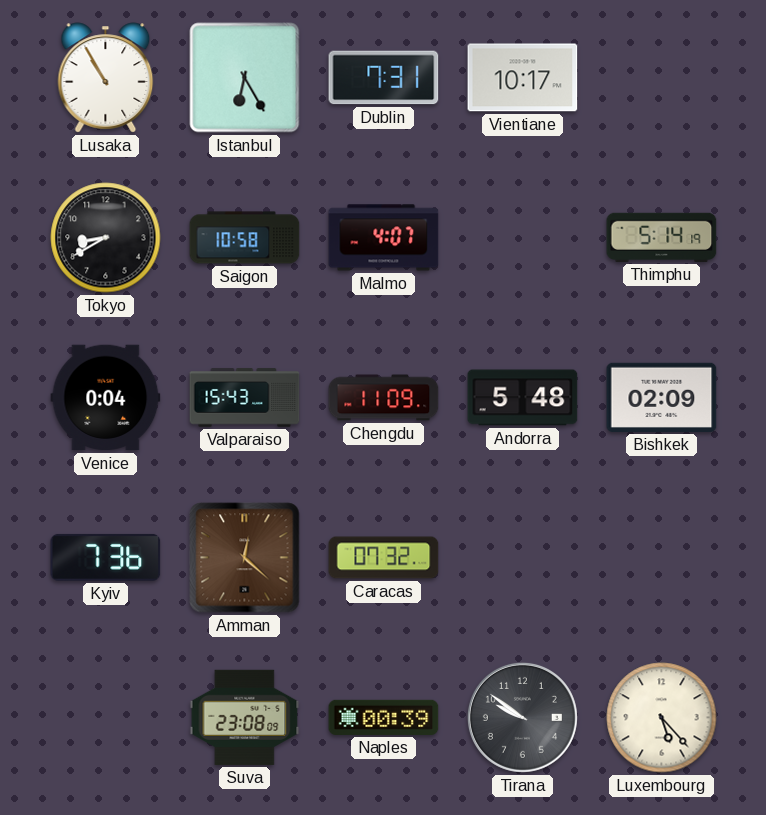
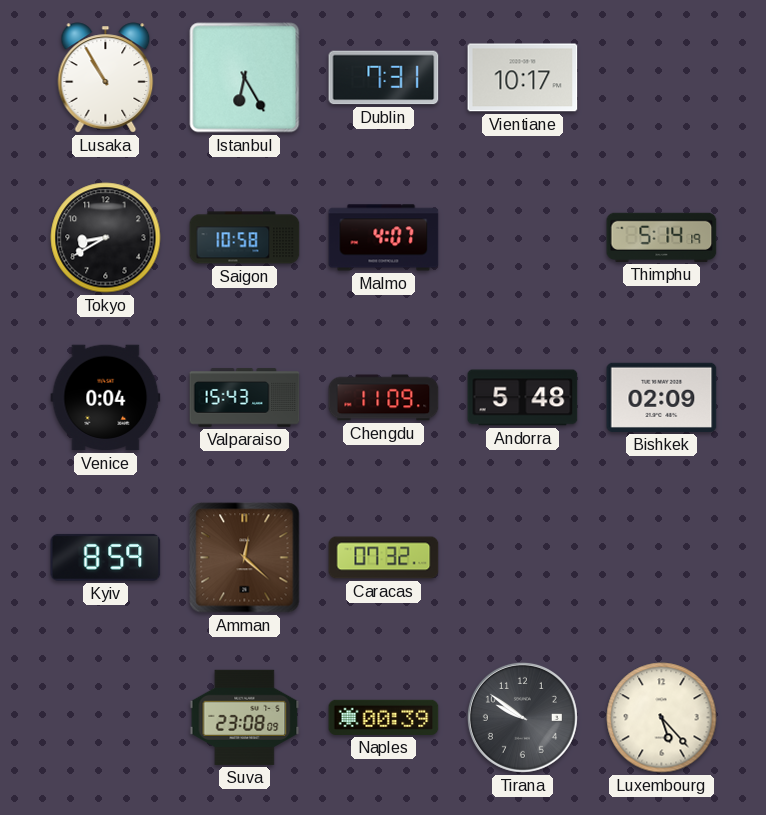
Kyiv: 7:36 -> 8:59 (106, 557)
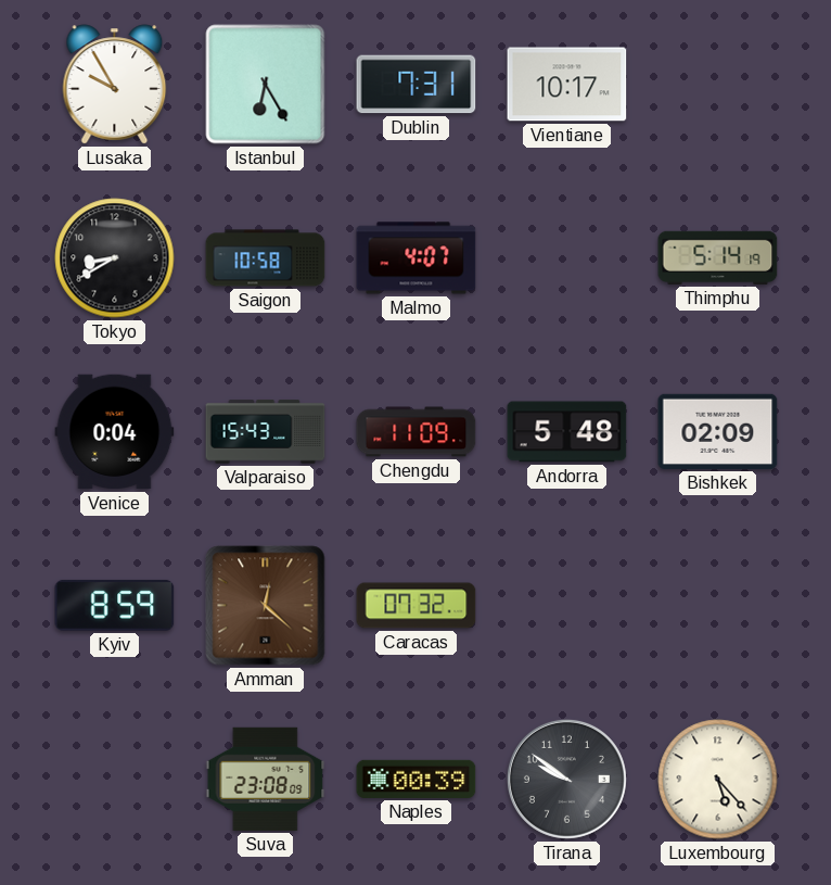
Lusaka: 10:55 -> 9:55 (115, 85)
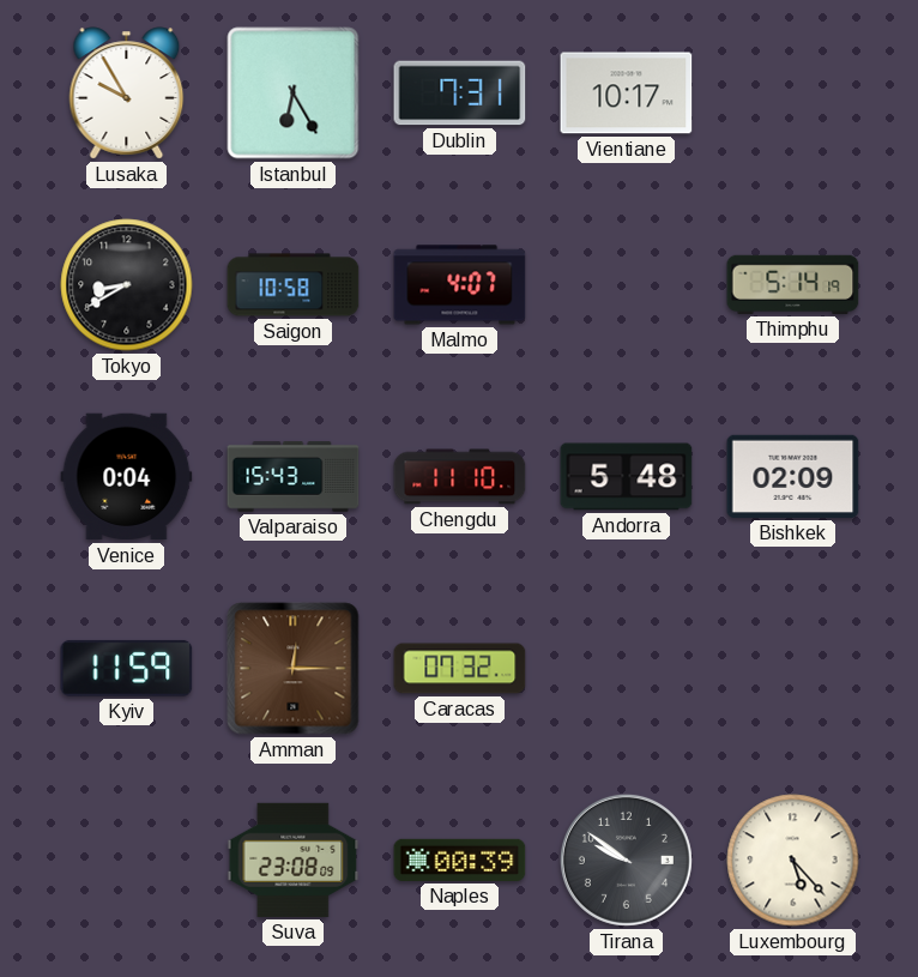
Chengdu: 11:09 -> 11:10 (460, 477)
Kyiv: 8:59 -> 11:59 (127, 668)
Amman: 12:22 -> 12:15 (294, 669)
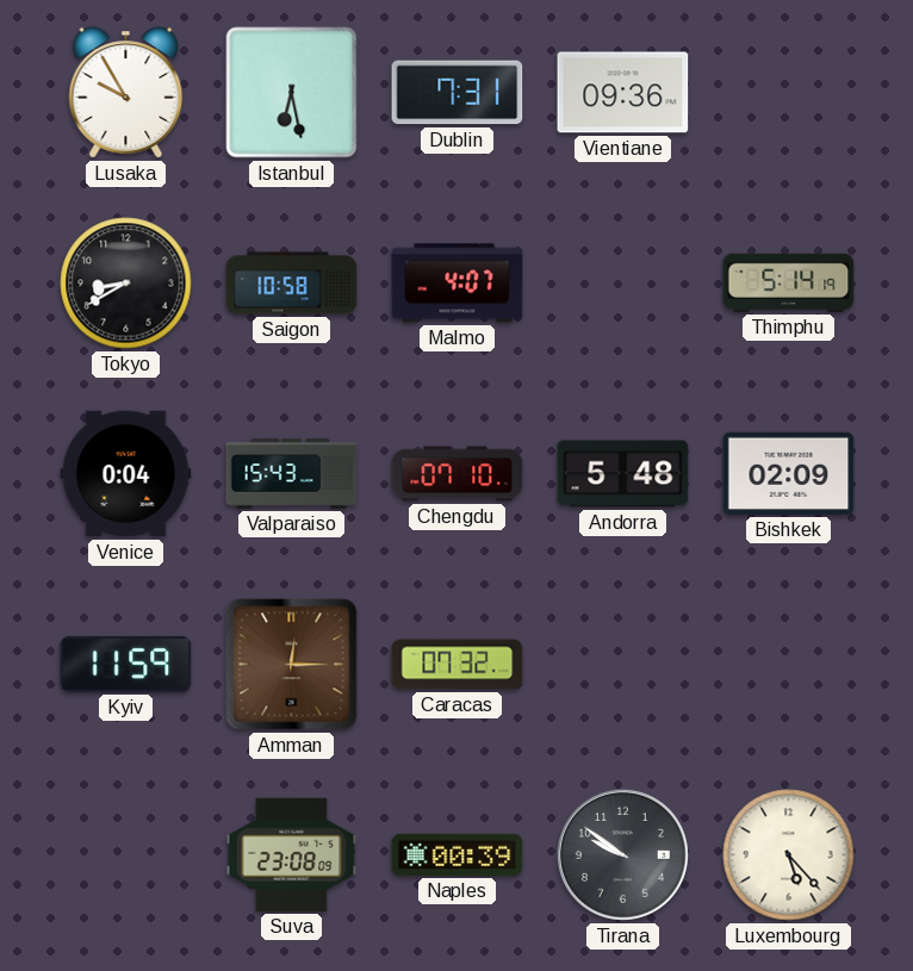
Istanbul: 6:25 -> 6:28 (292, 93)
Vientiane: 10:17 -> 09:36 (623, 93)
Chengdu: 11:10 -> 07:10 (458, 474)
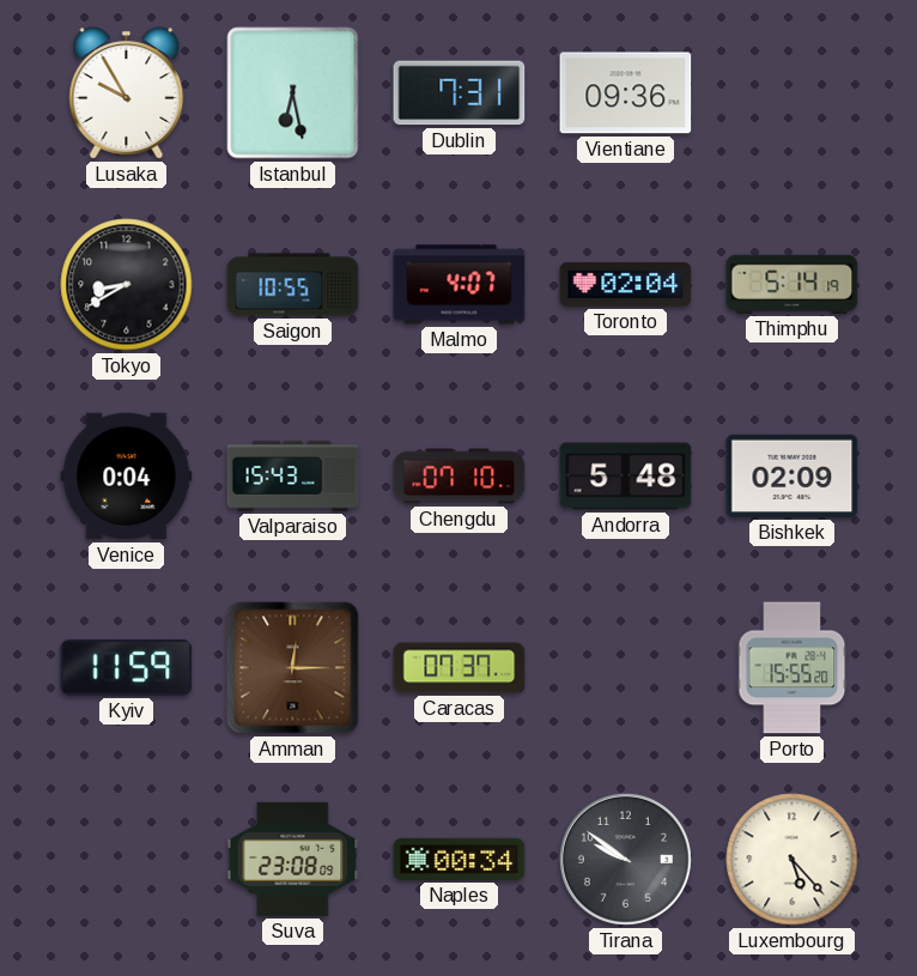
Saigon: 10:58 -> 10:55 (293, 285)
Toronto: none -> 02:04 (626, 284)
Caracas: 07:32 -> 07:37 (460, 668)
Porto: none -> 15:55 (792, 668)
Naples: 00:39 -> 00:34 (460, 859)
